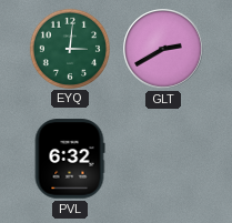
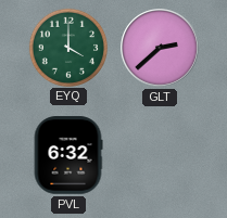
EYQ: 3:01 -> 4:00 (67, 47)
GLT: 2:40 -> 2:38 (160, 48)
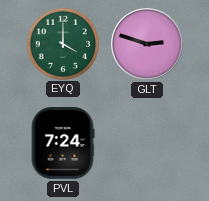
GLT: 2:38 -> 2:48 (147, 44)
PVL: 6:32 -> 7:24 (63, 143)
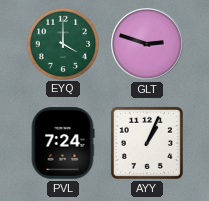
AYY: none -> 1:04 (147, 143)
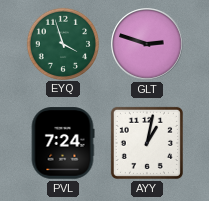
EYQ: 4:00 -> 3:57 (62, 43)
AYY: 1:04 -> 1:02 (147, 143)
